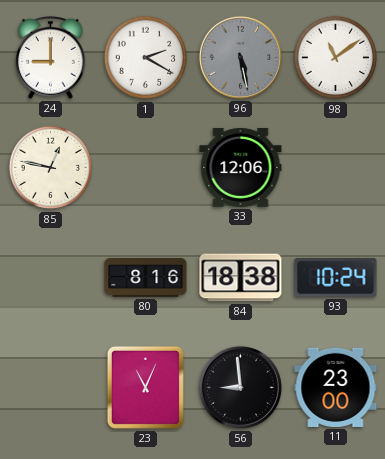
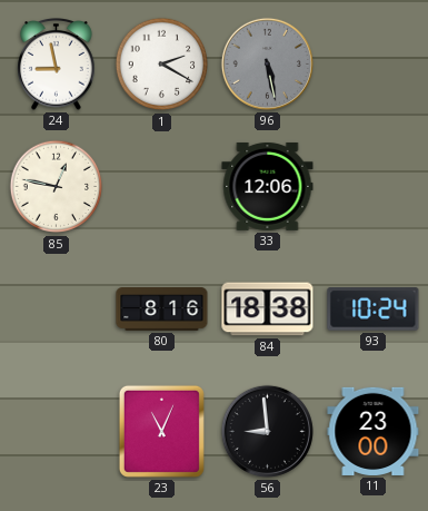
24: 9:00 -> 8:58 (57, 65)
98: 11:09 -> none (336, 58)
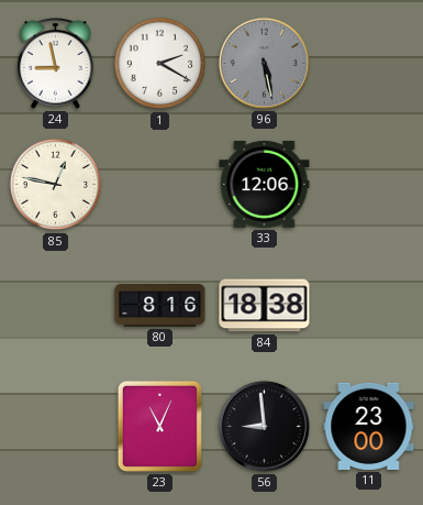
93: 10:24 -> none (374, 309)
